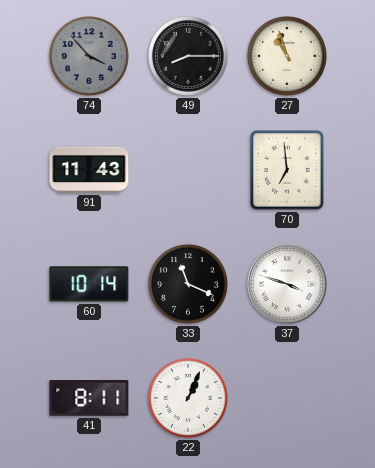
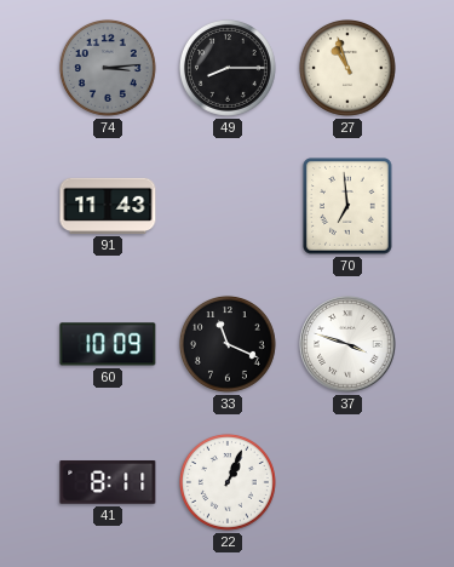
74: 3:53 -> 3:14 (108, 68)
60: 10:14 -> 10:09 (108, 344)
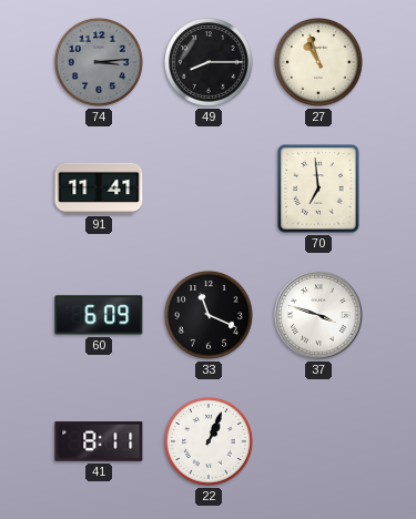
91: 11:43 -> 11:41 (99, 189)
60: 10:09 -> 6:09 (99, 315)
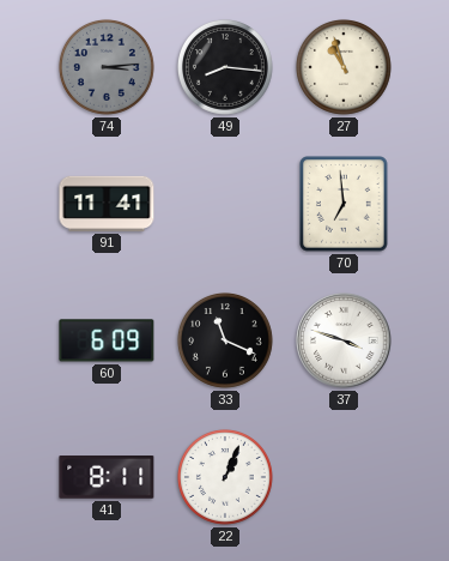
49: 8:15 -> 8:16 (225, 67)
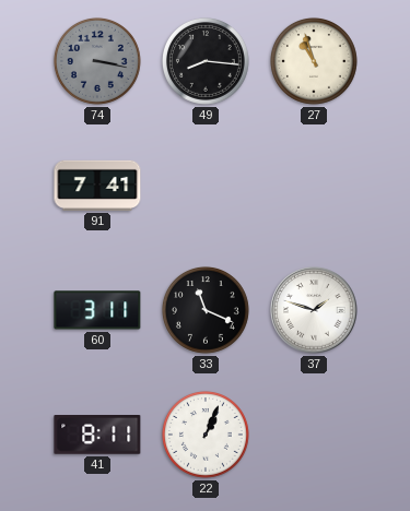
74: 3:14 -> 3:17 (97, 61)
91: 11:41 -> 7:41 (97, 186)
70: 6:59 -> none (344, 204)
60: 6:09 -> 3:11 (97, 310)
37: 3:48 -> 1:48 (314, 310)
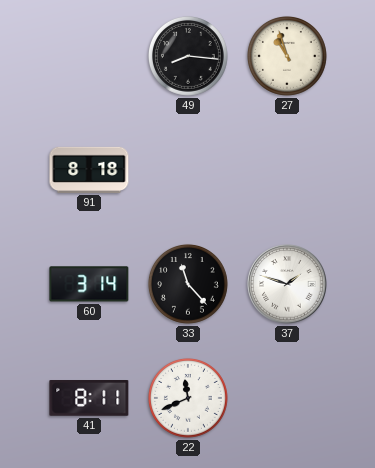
74: 3:17 -> none (97, 61)
91: 7:41 -> 8:18 (89, 170)
60: 3:11 -> 3:14 (89, 284)
33: 11:19 -> 11:23 (188, 284)
22: 1:04 -> 11:41 (188, 398)
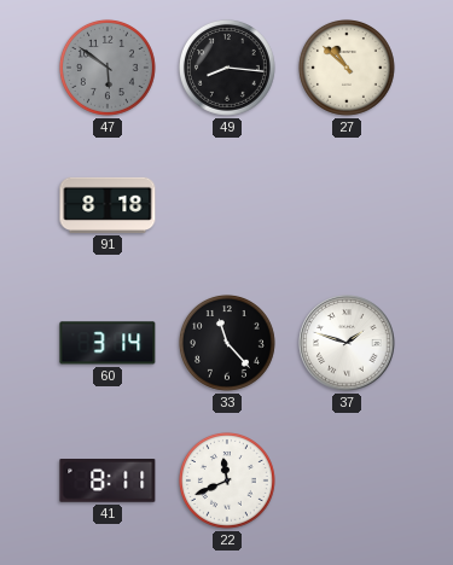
47: none -> 5:51 (108, 68)
27: 10:57 -> 10:52 (347, 68)
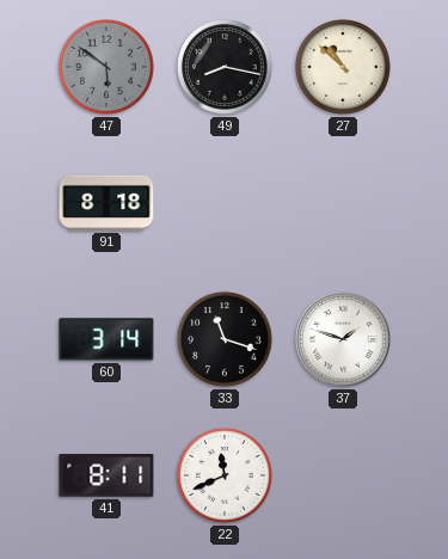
49: 8:16 -> 8:17 (225, 67)
33: 11:23 -> 11:18 (225, 339)
